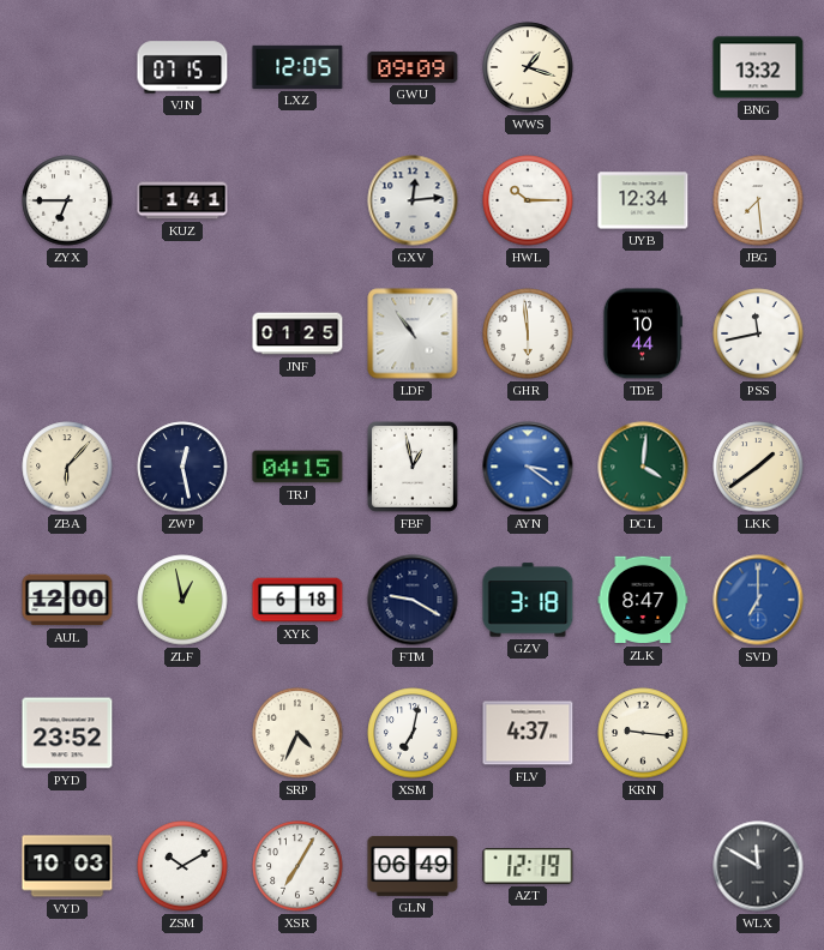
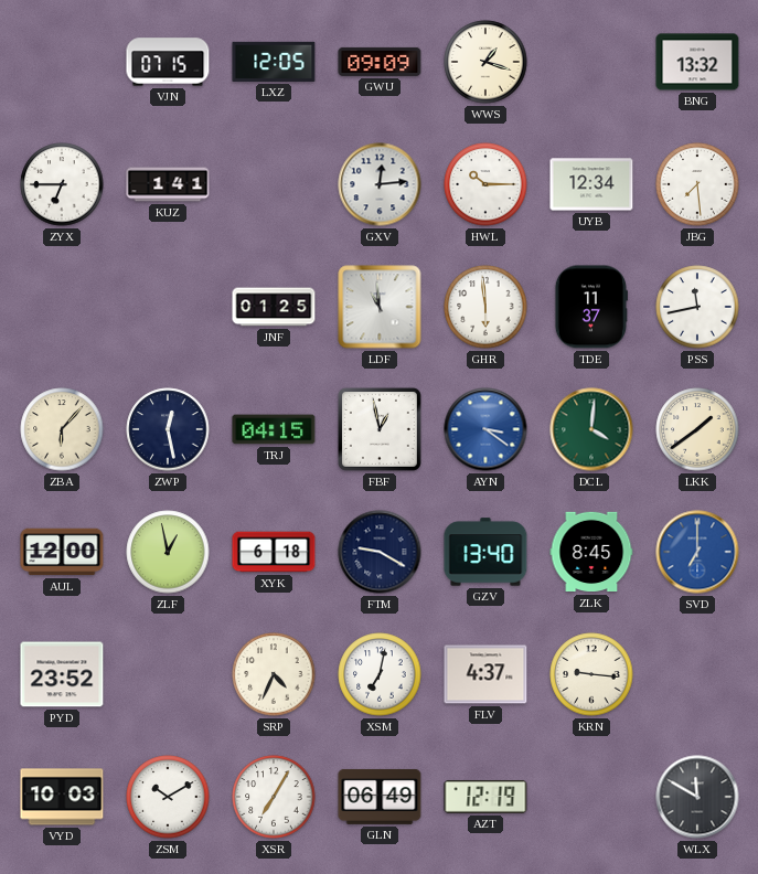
LDF: 10:54 -> 10:59 (380, 307)
TDE: 10:44 -> 11:37 (590, 307)
GZV: 3:18 -> 13:40 (485, 552)
ZLK: 8:47 -> 8:45 (591, 552)
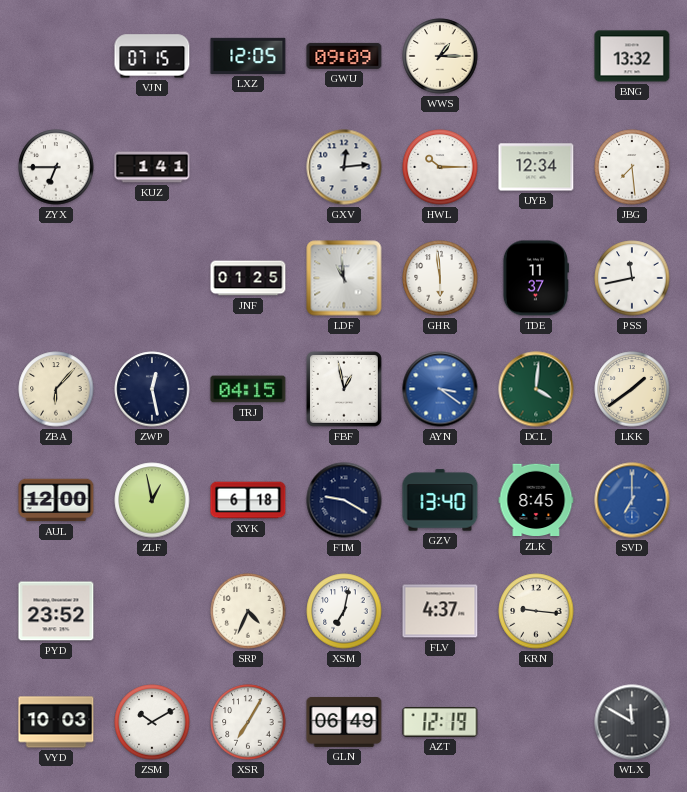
WWS: 1:18 -> 1:15 (440, 56)
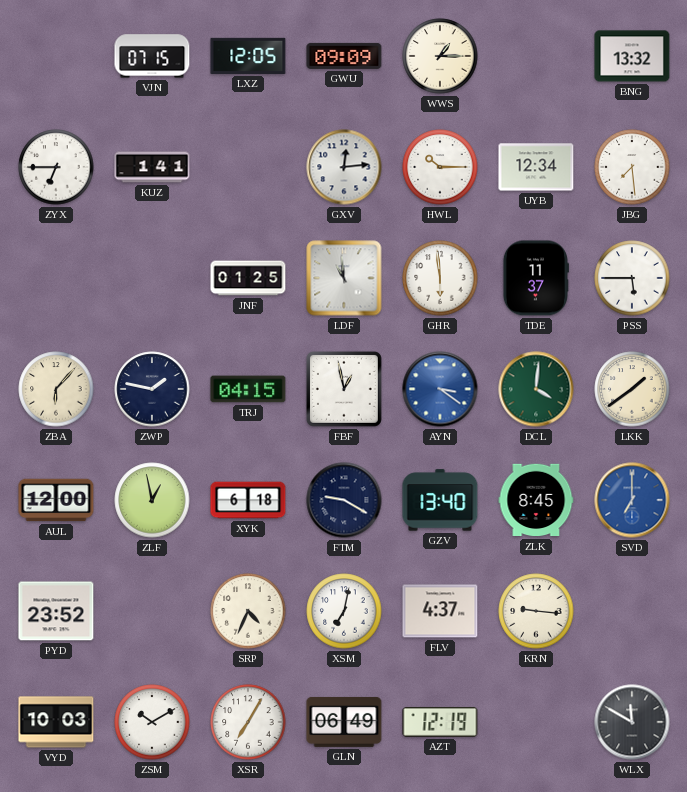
PSS: 11:43 -> 5:45 (632, 278)
ZWP: 12:28 -> 1:47 (152, 389)
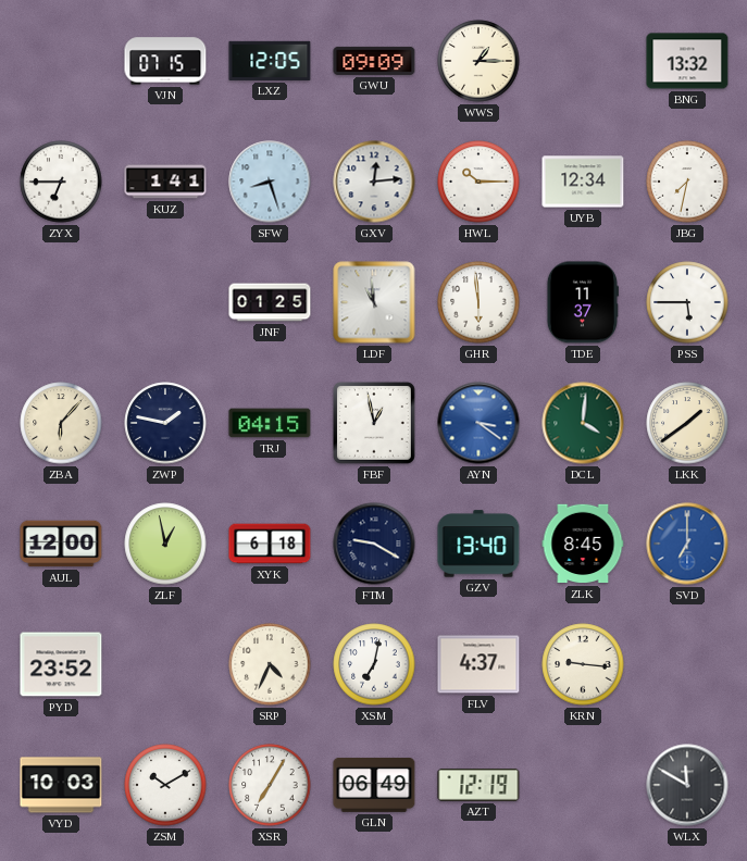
SFW: none -> 8:27 (270, 182)
JBG: 7:29 -> 7:32 (687, 182)
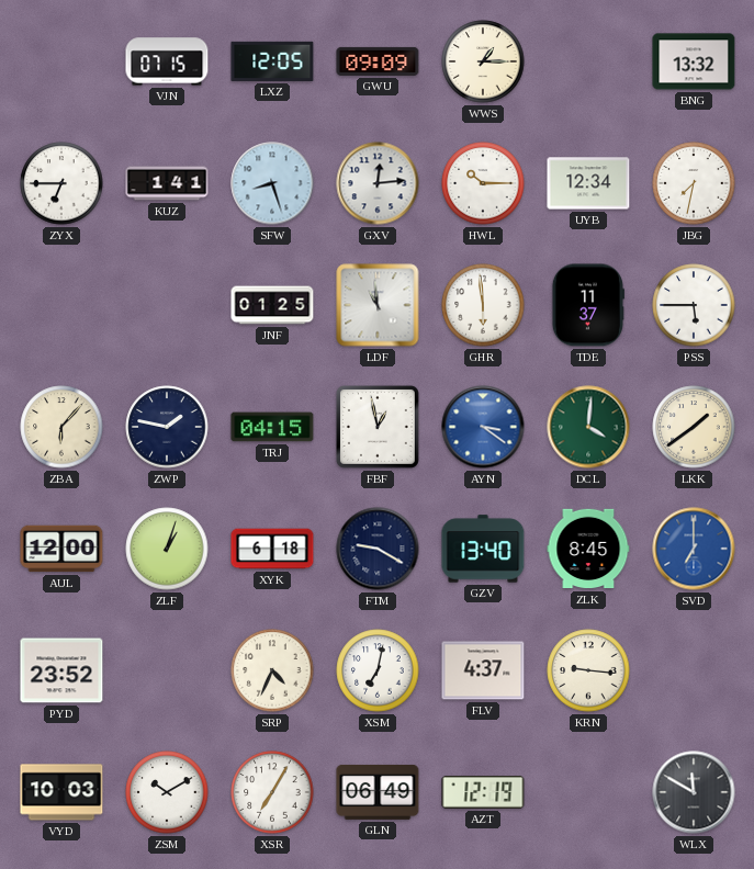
ZLF: 12:58 -> 1:03 (167, 549)
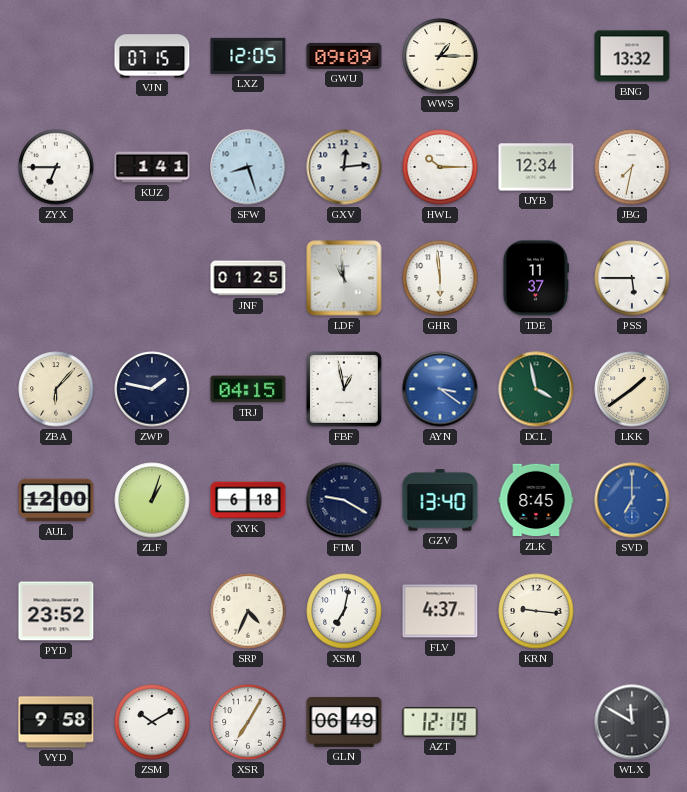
DCL: 4:01 -> 3:58 (536, 389)
VYD: 10:03 -> 9:58 (56, 722)
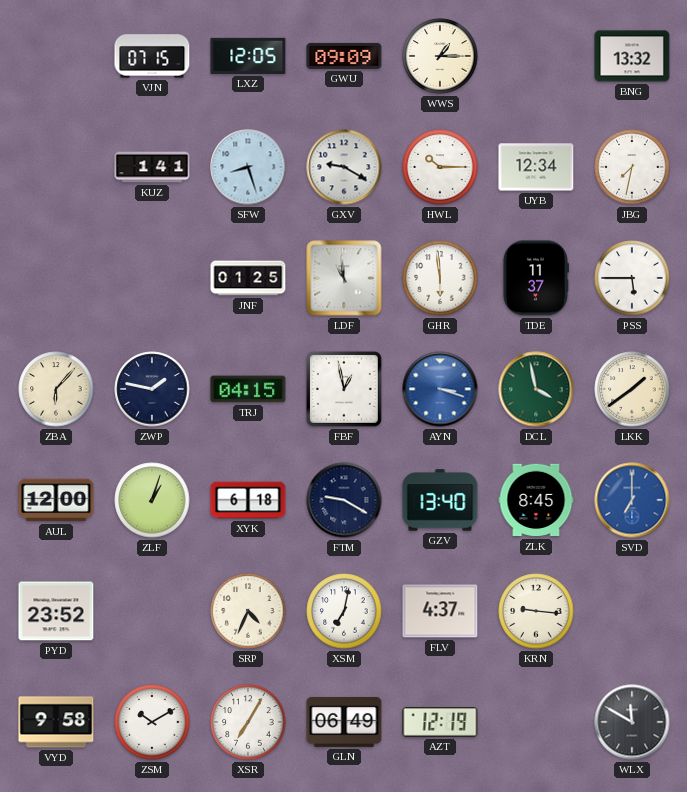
ZYX: 6:45 -> none (56, 167)
GXV: 12:14 -> 9:20 (344, 167)
AYN: 3:21 -> 3:18 (440, 389)
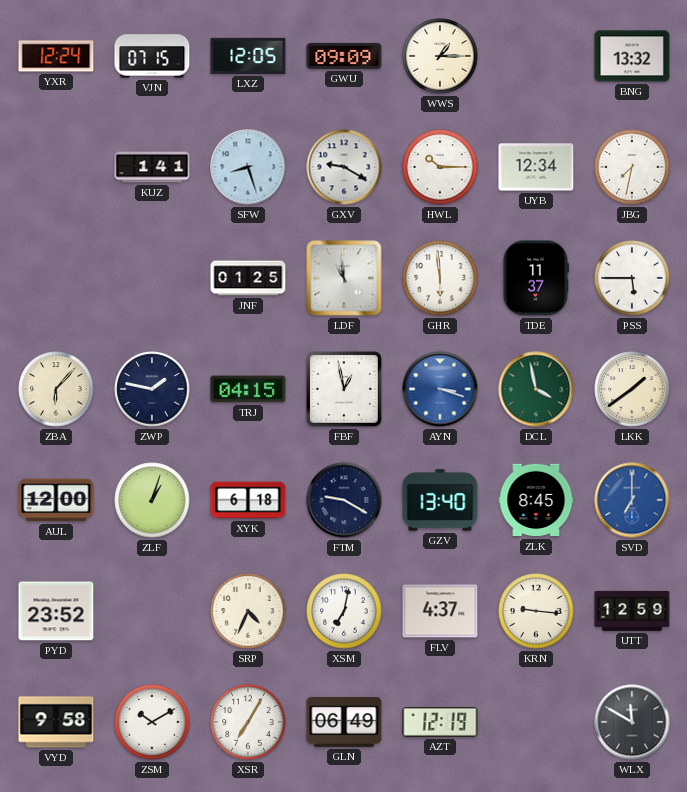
YXR: none -> 12:24 (56, 56)
UTT: none -> 12:59 (632, 611)
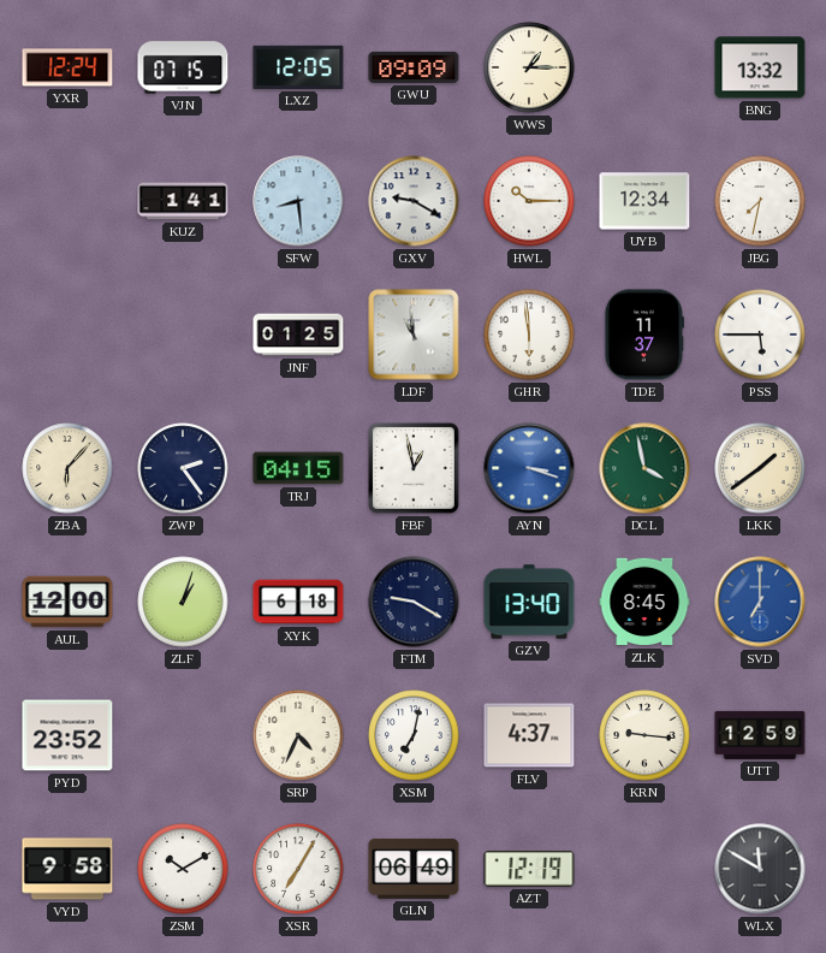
SFW: 8:27 -> 8:29 (298, 201)
ZWP: 1:47 -> 2:24 (183, 468)
